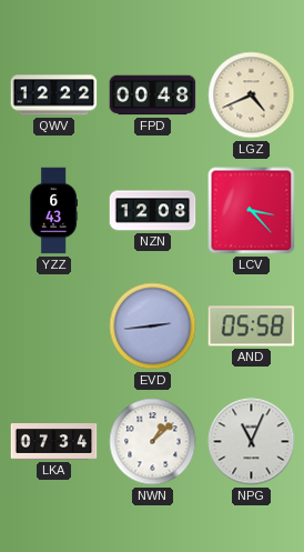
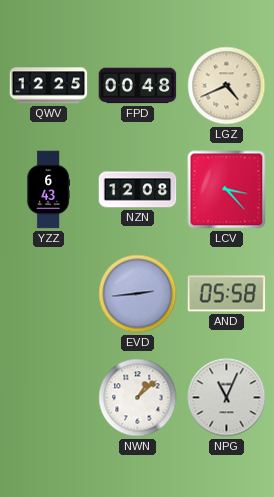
QWV: 12:22 -> 12:25 (49, 86)
LKA: 07:34 -> none (54, 442)
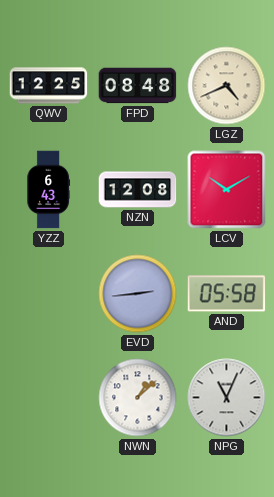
FPD: 00:48 -> 08:48 (138, 86)
LCV: 3:23 -> 10:10 (227, 190)
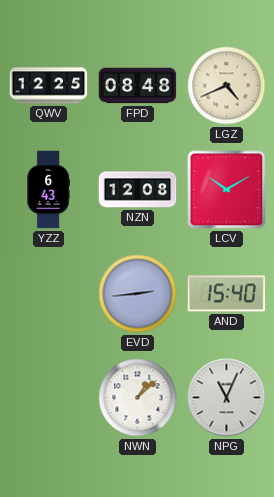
AND: 05:58 -> 15:40 (227, 294)
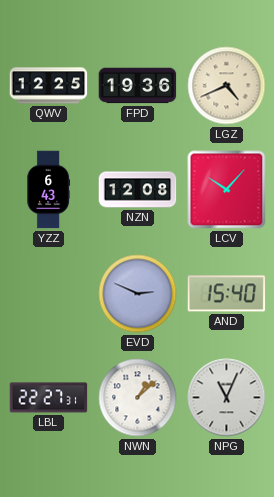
FPD: 08:48 -> 19:36 (138, 86)
LCV: 10:10 -> 10:07 (227, 190)
EVD: 2:44 -> 2:49 (138, 294)
LBL: none -> 22:27 (49, 398)
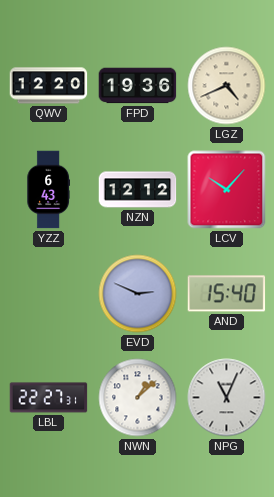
QWV: 12:25 -> 12:20 (49, 86)
NZN: 12:08 -> 12:12 (138, 190)
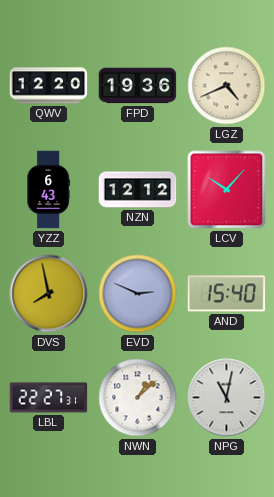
DVS: none -> 7:58 (49, 294)
NPG: 11:04 -> 11:02 (227, 398)
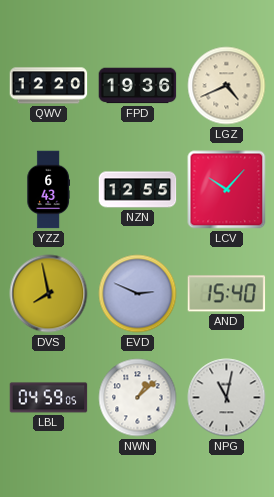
NZN: 12:12 -> 12:55 (138, 190)
LBL: 22:27 -> 04:59 (49, 398)
